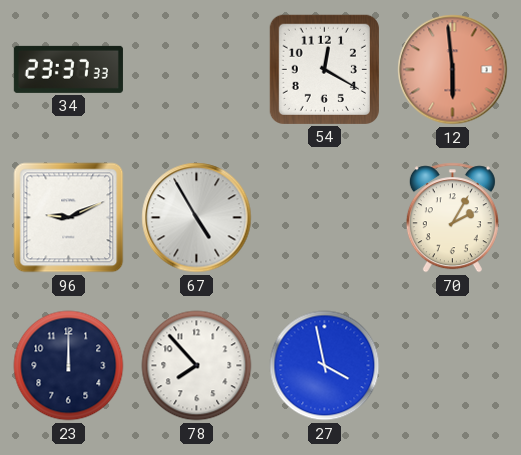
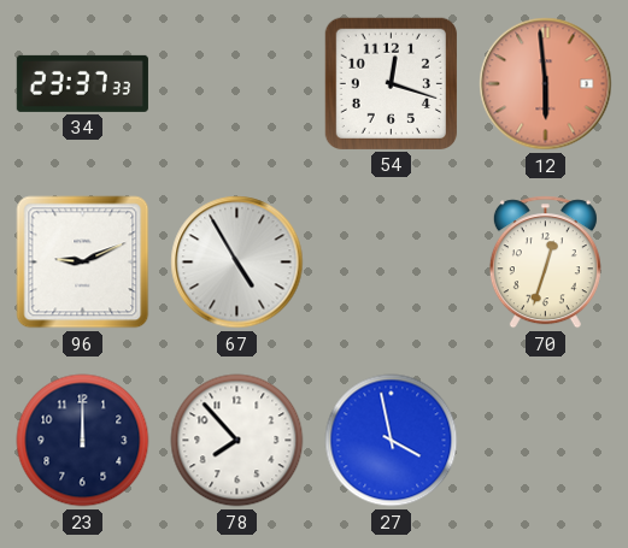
54: 12:20 -> 12:18 (391, 83)
70: 2:05 -> 12:33 (545, 263)
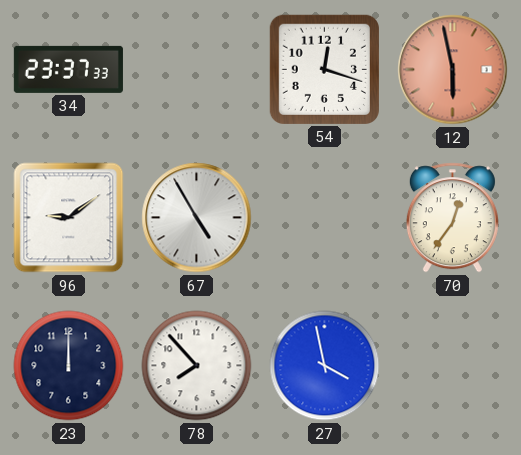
12: 5:59 -> 5:58 (453, 70)
96: 9:11 -> 9:09 (69, 218)
70: 12:33 -> 12:36 (452, 218)
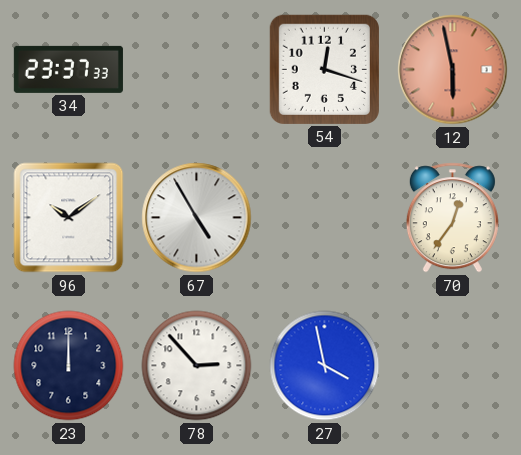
96: 9:09 -> 10:09 (69, 218)
78: 7:53 -> 2:53 (197, 366)
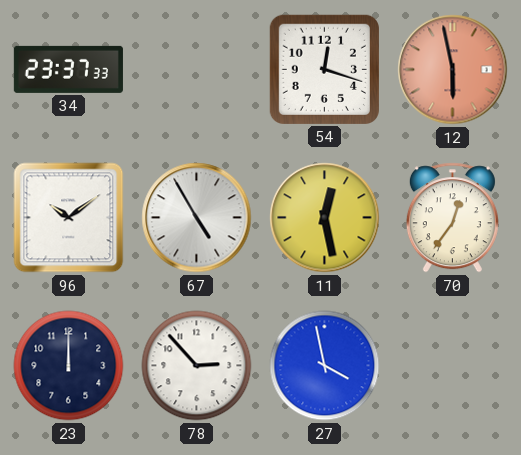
11: none -> 12:28 (325, 218)
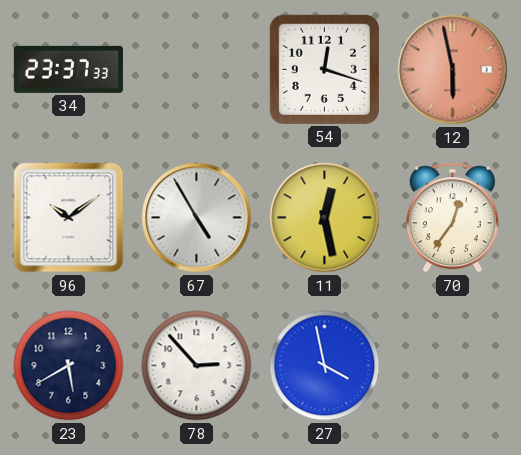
23: 12:00 -> 5:40 (69, 366)
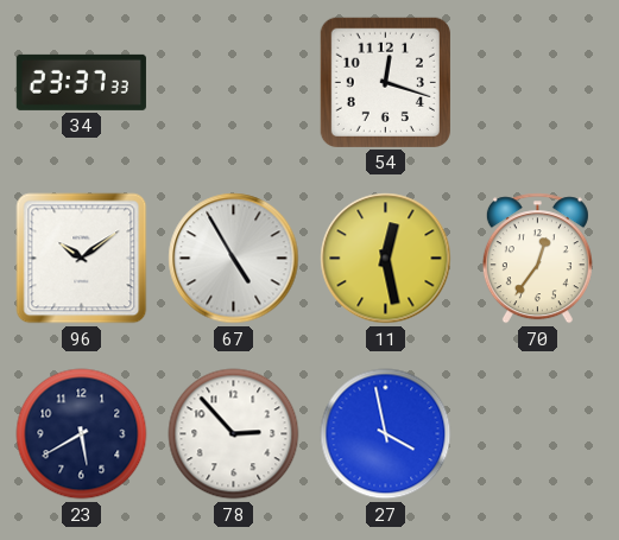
12: 5:58 -> none (453, 70)
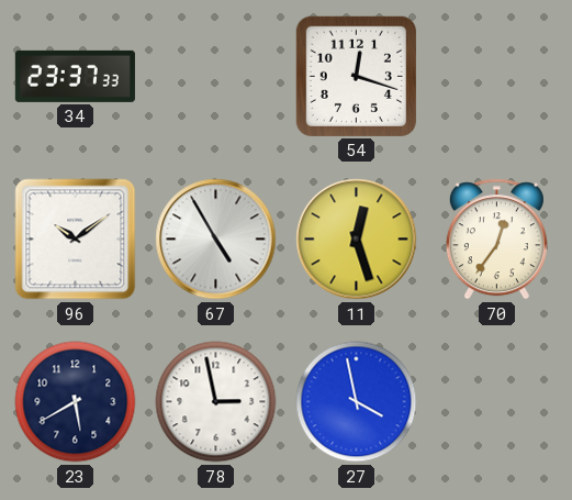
11: 12:28 -> 12:27 (357, 240)
78: 2:53 -> 2:58 (216, 402)
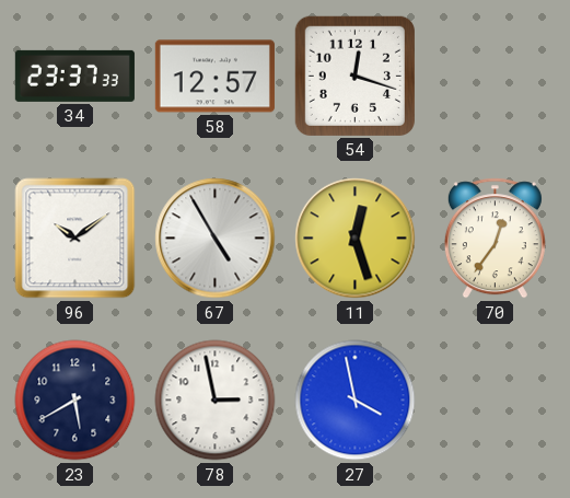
58: none -> 12:57 (214, 77)
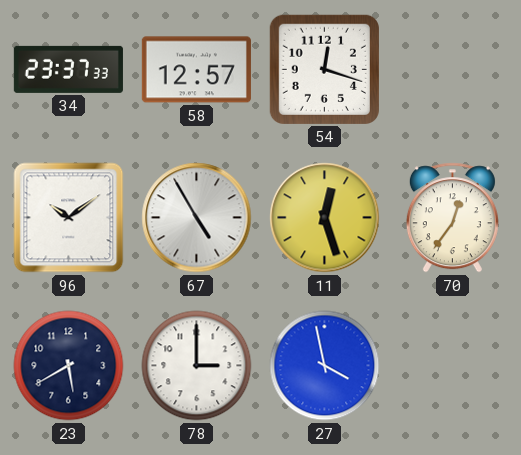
78: 2:58 -> 3:00 (197, 366)
